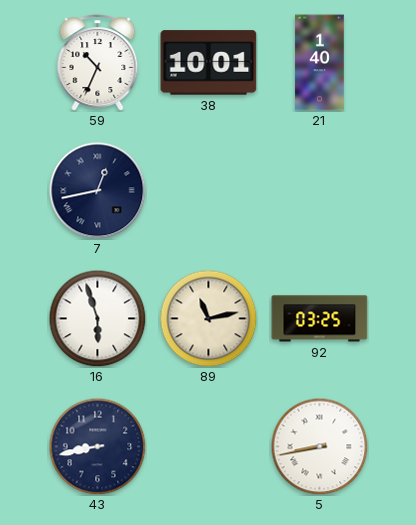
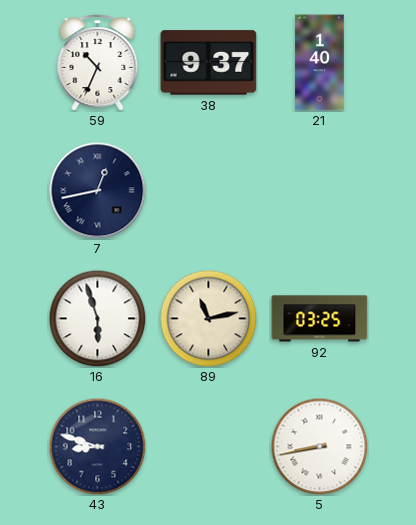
38: 10:01 -> 9:37 (209, 63)
43: 8:43 -> 8:48 (97, 446)
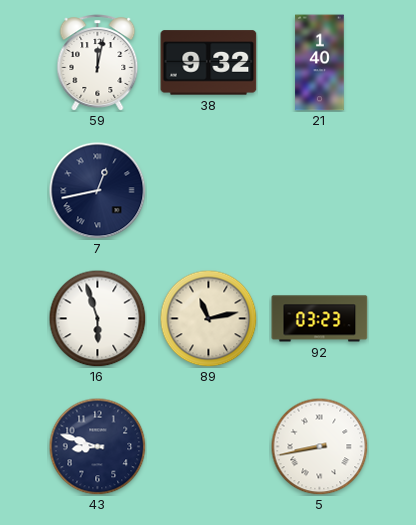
59: 10:34 -> 12:02 (98, 63)
38: 9:37 -> 9:32 (209, 63)
92: 03:25 -> 03:23 (320, 319)
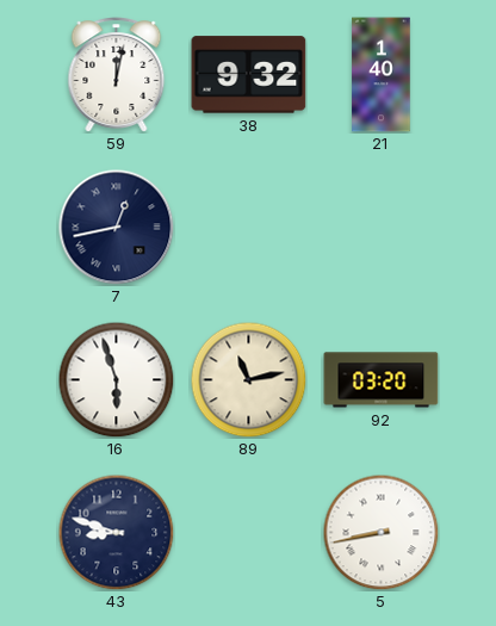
92: 03:23 -> 03:20 (382, 380)
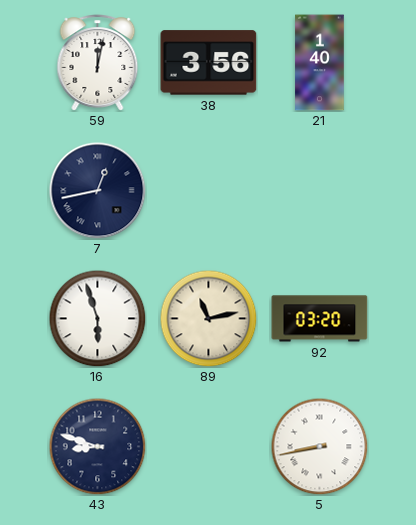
38: 9:32 -> 3:56 (209, 63)
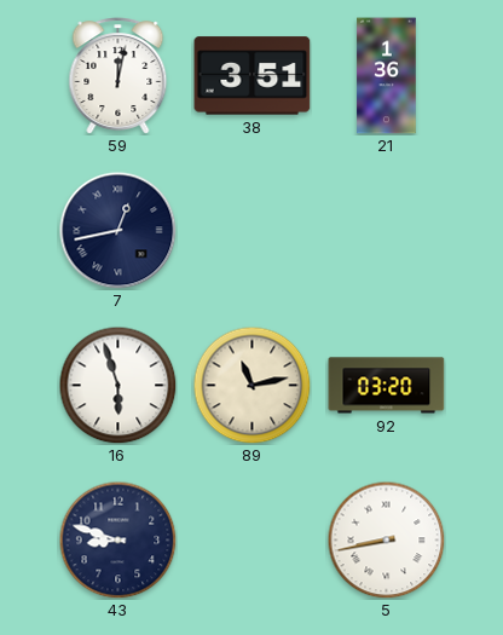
38: 3:56 -> 3:51 (253, 76)
21: 1:40 -> 1:36 (387, 76)
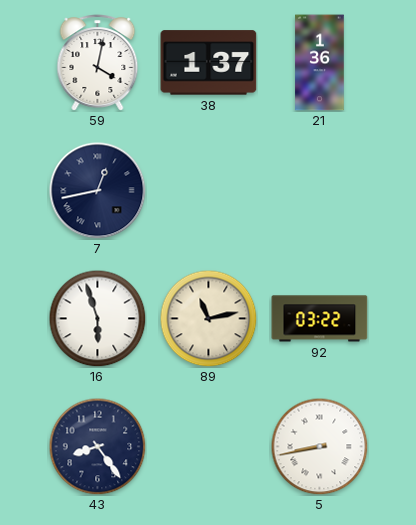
59: 12:02 -> 4:02 (98, 63)
38: 3:51 -> 1:37 (209, 63)
92: 03:20 -> 03:22 (320, 319)
43: 8:48 -> 8:24 (97, 446)
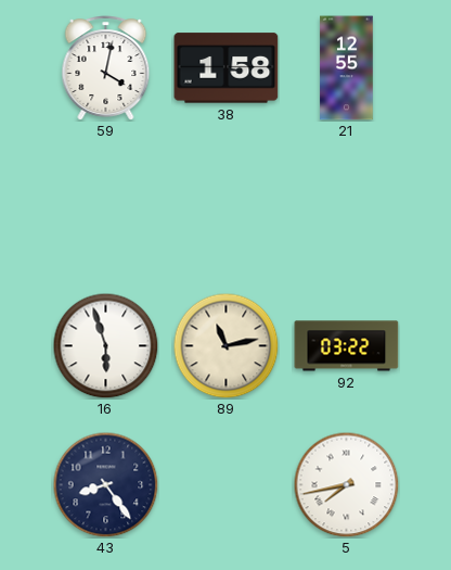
38: 1:37 -> 1:58 (227, 68)
21: 1:36 -> 12:55 (347, 68)
7: 12:43 -> none (98, 191)
5: 8:43 -> 7:43 (346, 484)
